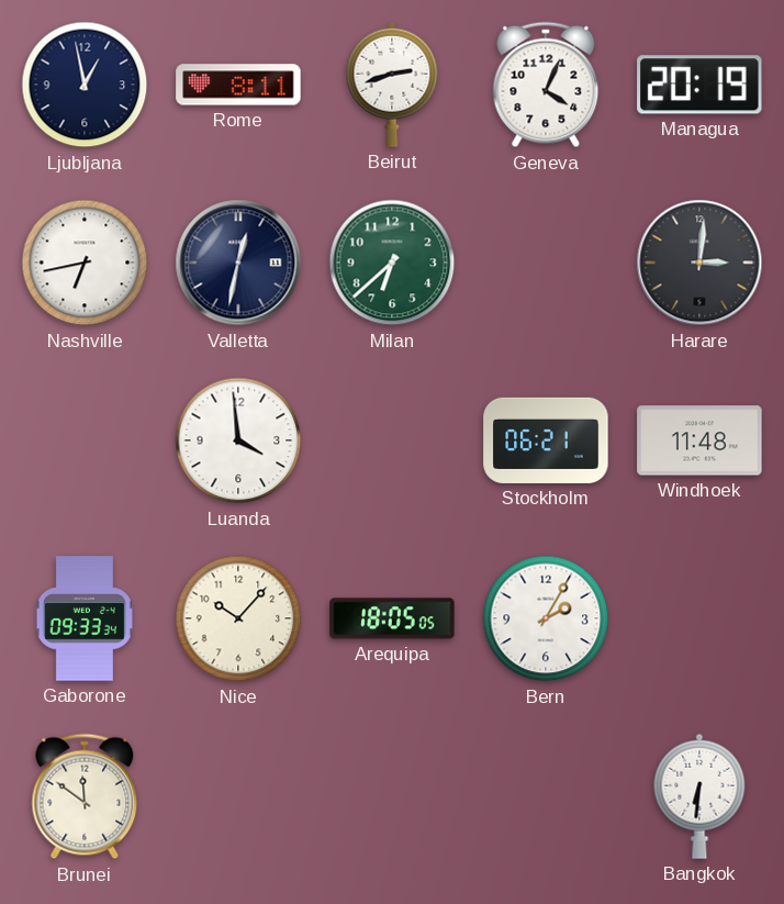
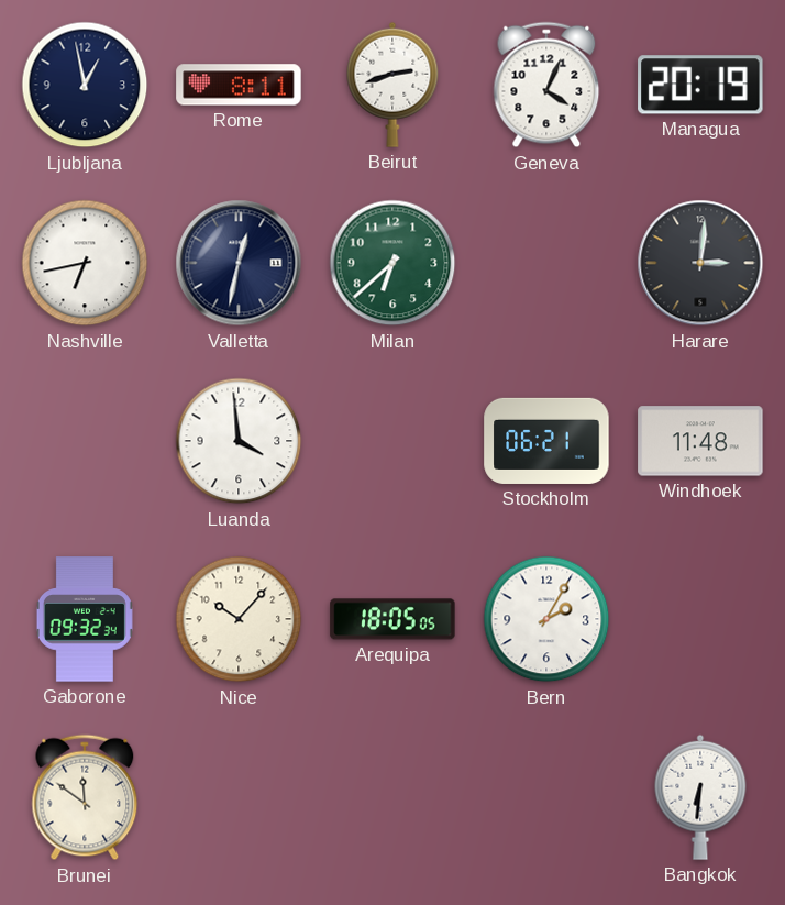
Gaborone: 09:33 -> 09:32 (85, 619)
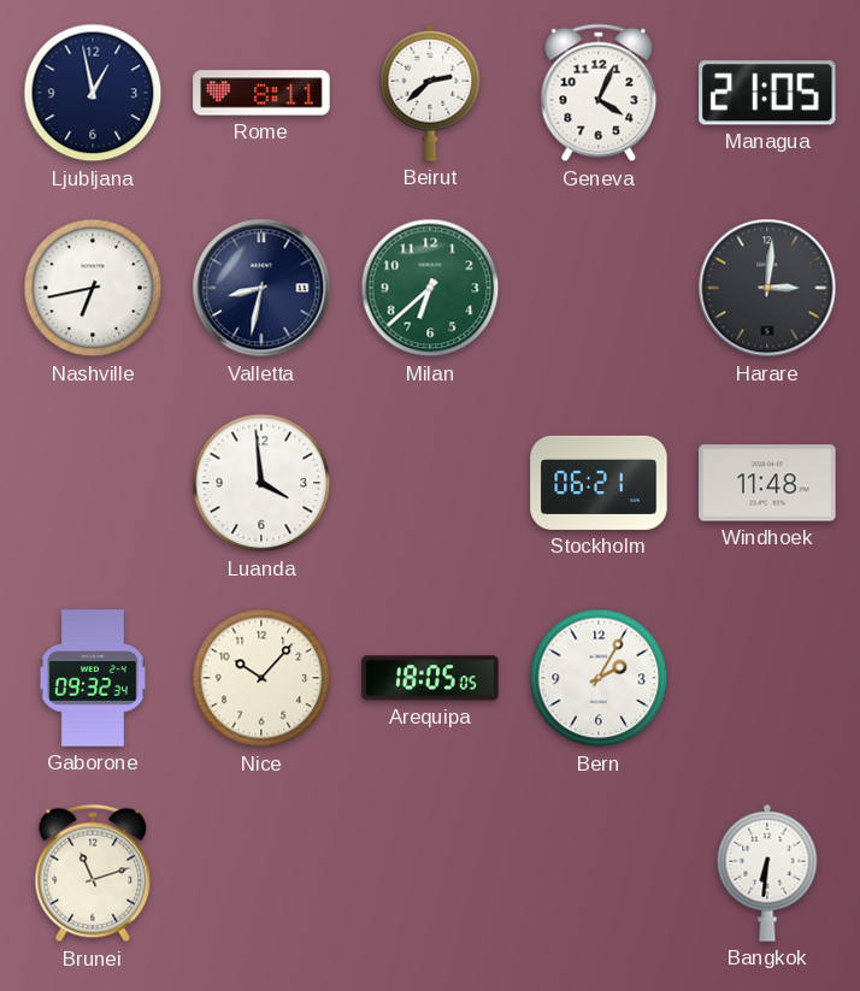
Beirut: 2:42 -> 2:38 (430, 93)
Managua: 20:19 -> 21:05 (767, 93)
Valletta: 12:32 -> 8:32 (261, 288)
Brunei: 11:51 -> 11:12 (93, 873)
